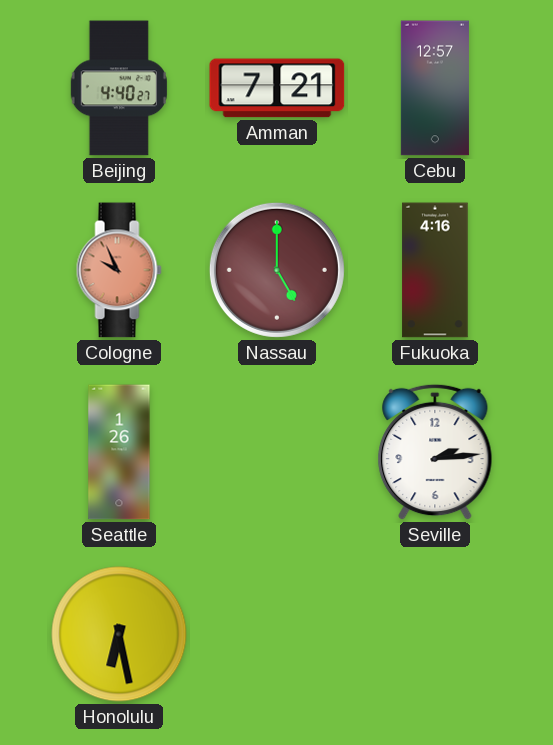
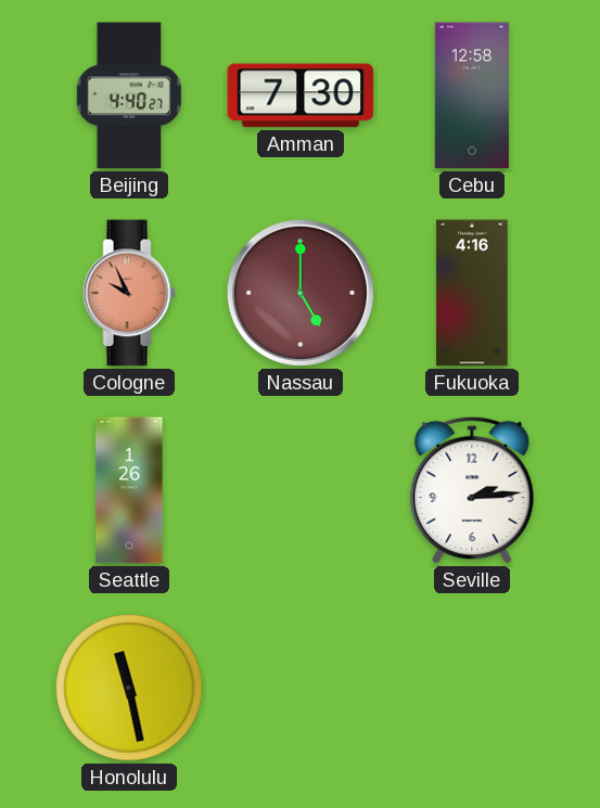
Amman: 7:21 -> 7:30 (301, 95)
Cebu: 12:57 -> 12:58 (472, 95)
Honolulu: 6:28 -> 11:28 (129, 688)
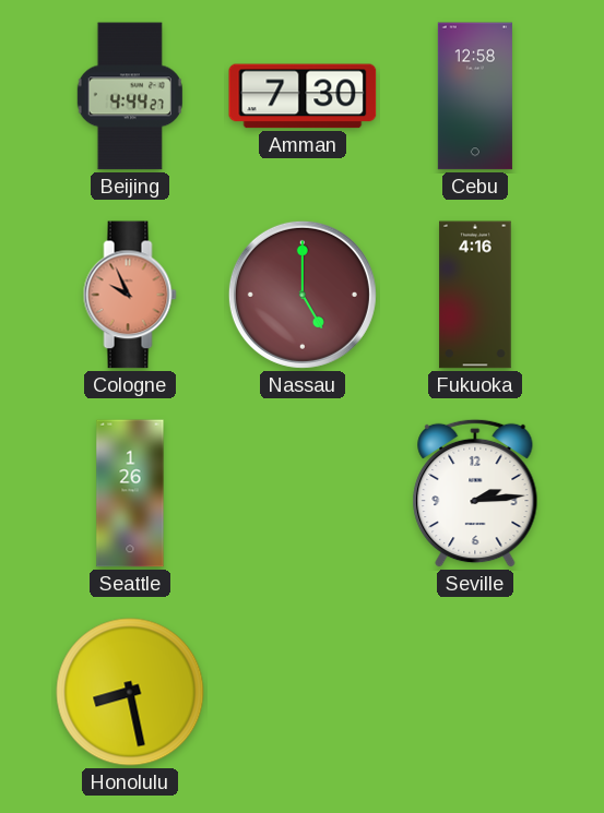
Beijing: 4:40 -> 4:44 (130, 96)
Honolulu: 11:28 -> 8:28 (130, 692)
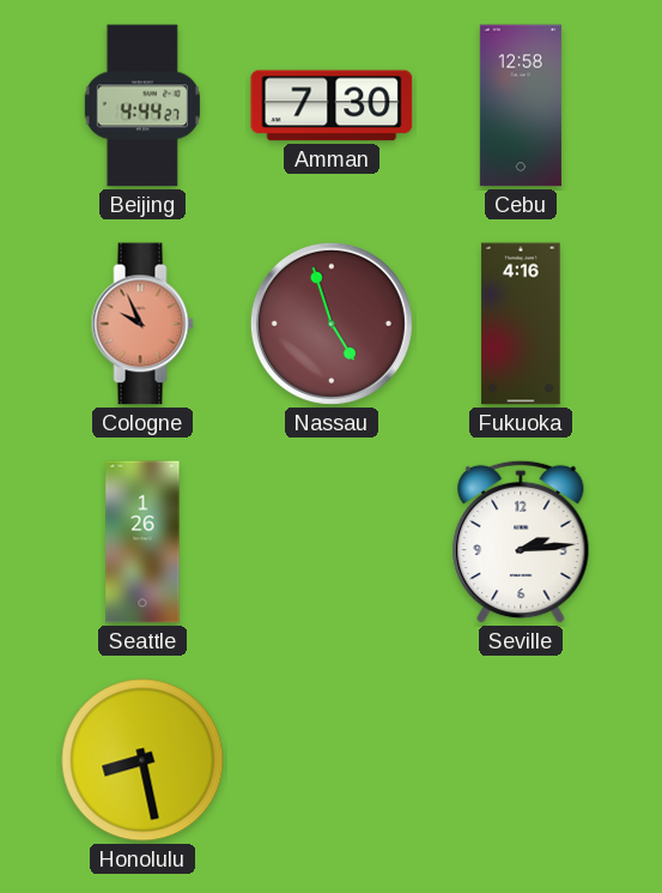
Nassau: 5:00 -> 4:57 (332, 324)
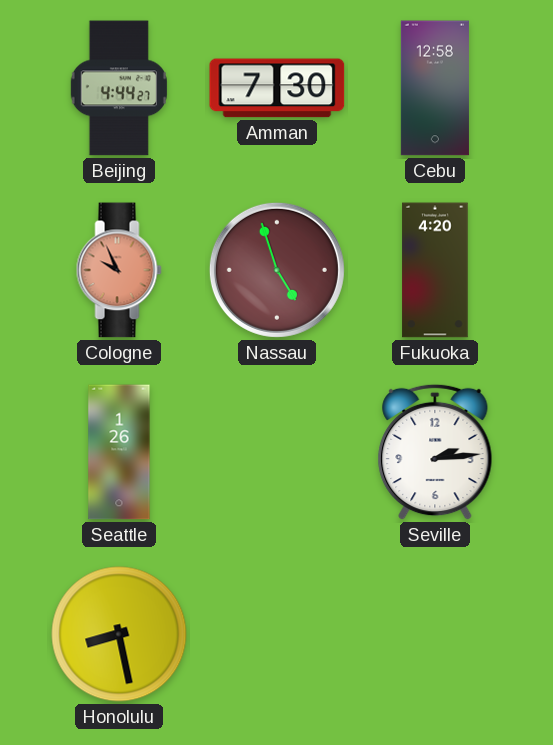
Fukuoka: 4:16 -> 4:20 (435, 270)
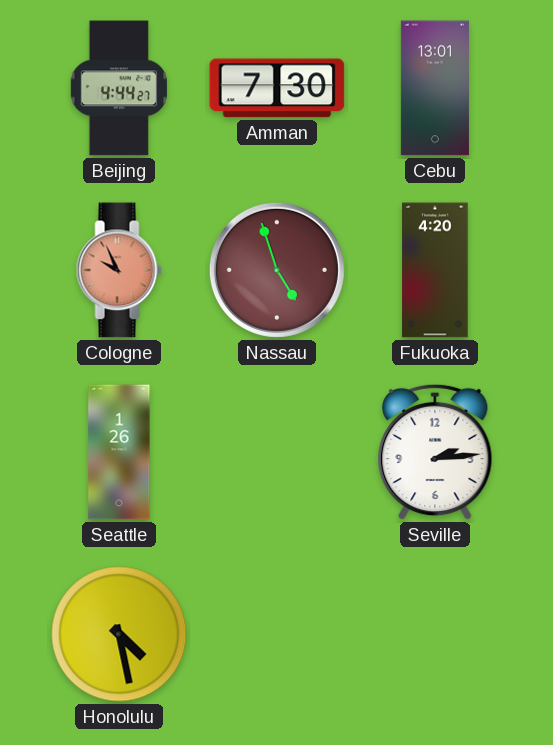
Cebu: 12:58 -> 13:01 (435, 88)
Honolulu: 8:28 -> 4:28 (119, 634)
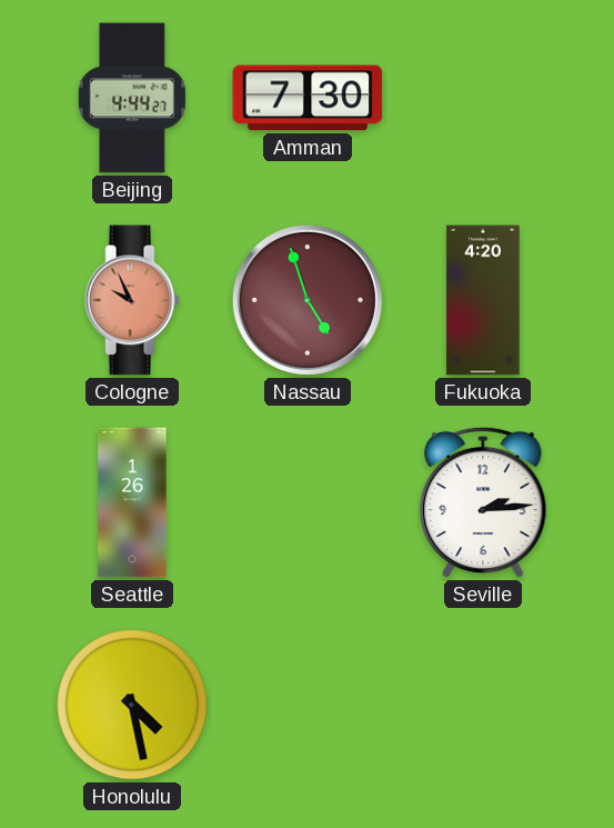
Cebu: 13:01 -> none (435, 88)
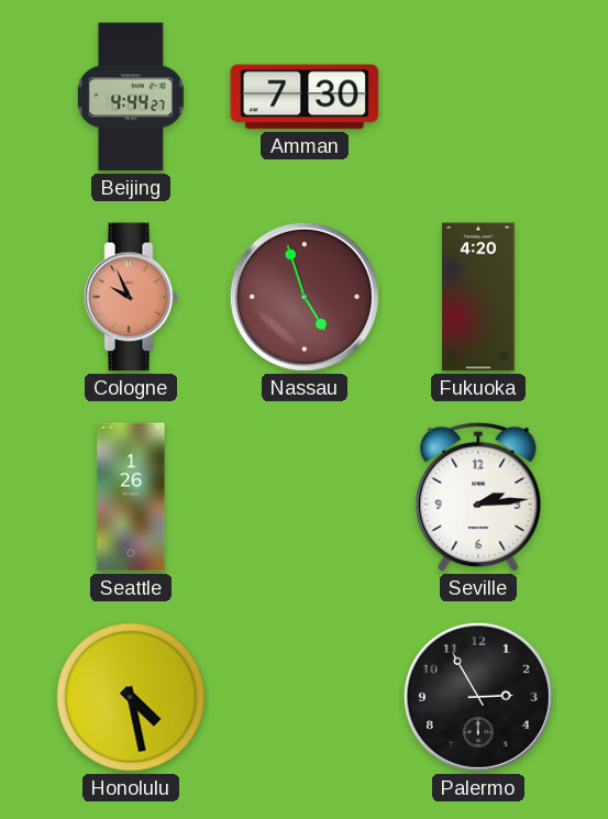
Palermo: none -> 2:55 (478, 697)
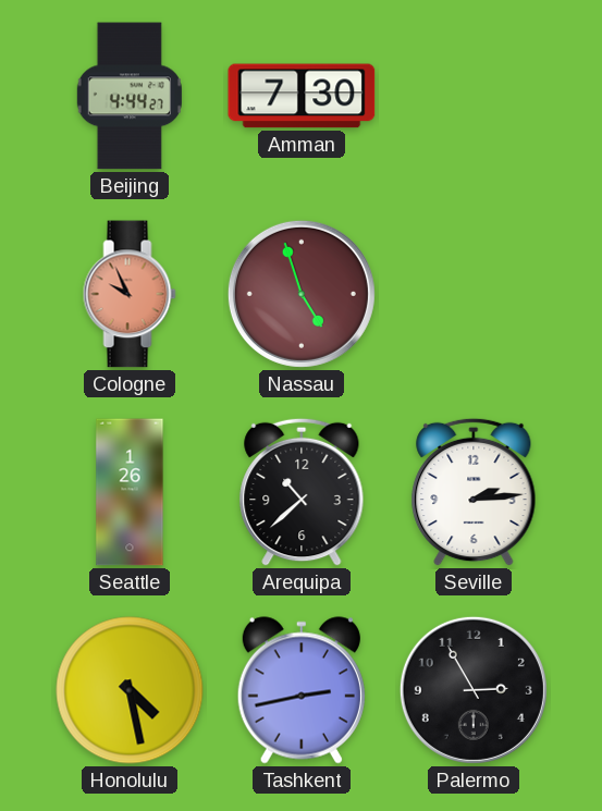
Fukuoka: 4:20 -> none (478, 297)
Arequipa: none -> 10:38 (302, 492)
Tashkent: none -> 2:43 (302, 690)
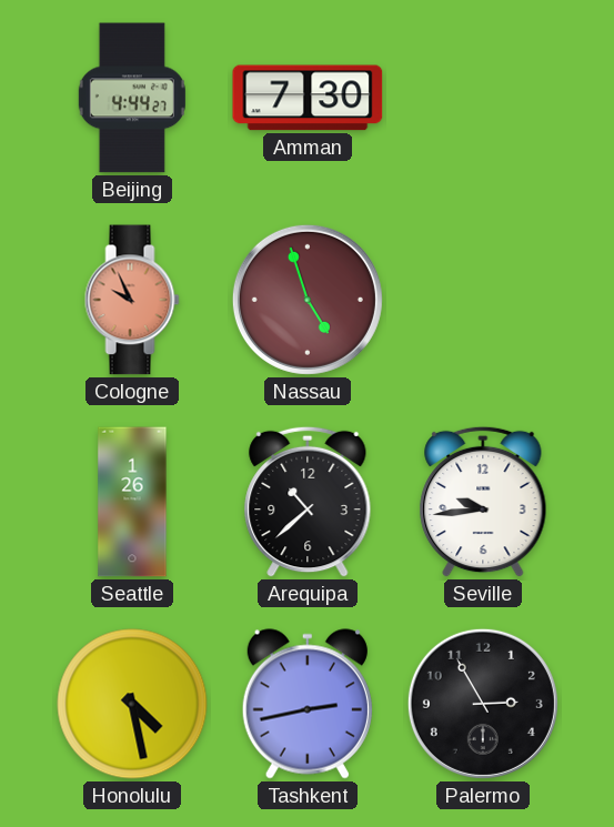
Seville: 2:14 -> 9:44 (483, 502)
